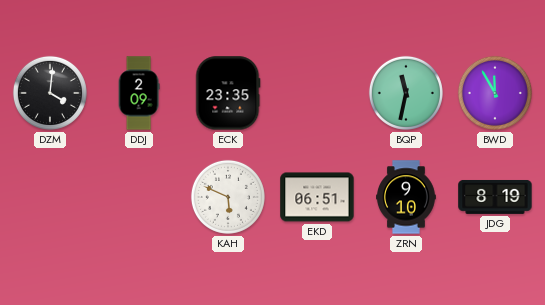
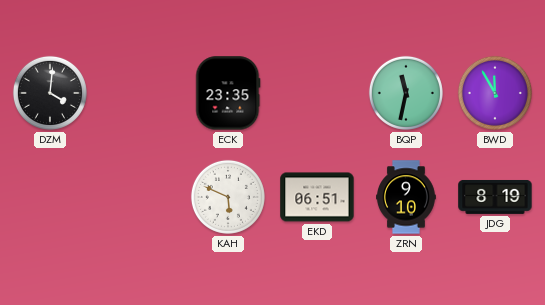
DDJ: 2:09 -> none (139, 93)
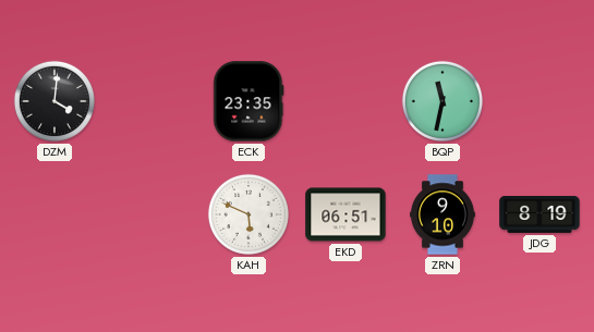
BWD: 11:55 -> none (495, 93)
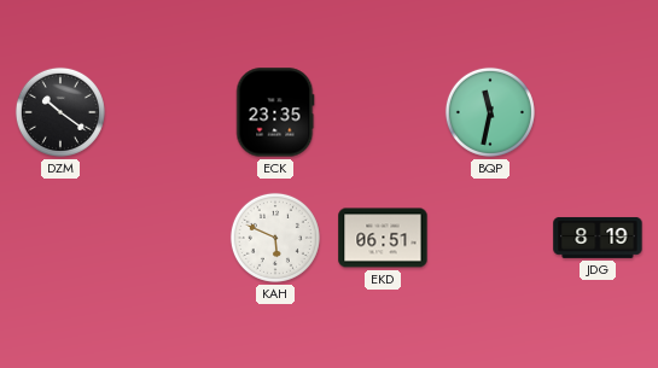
DZM: 4:01 -> 10:21 (60, 112)
ZRN: 9:10 -> none (444, 214)
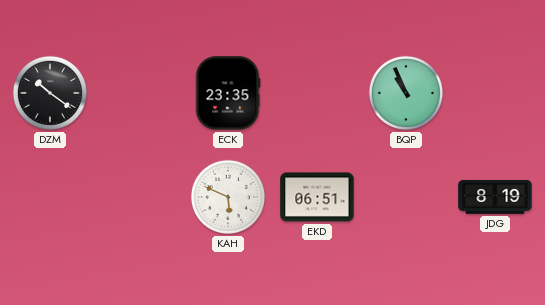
BQP: 11:32 -> 10:56 (406, 93)
